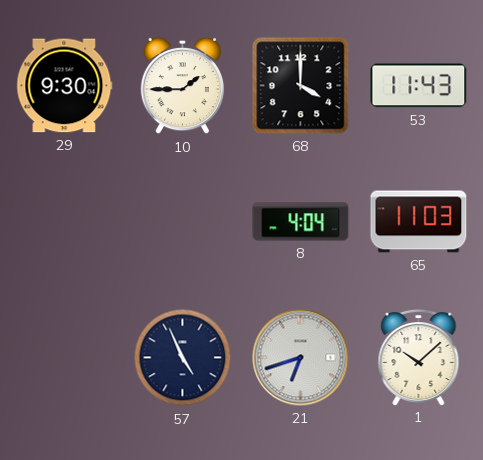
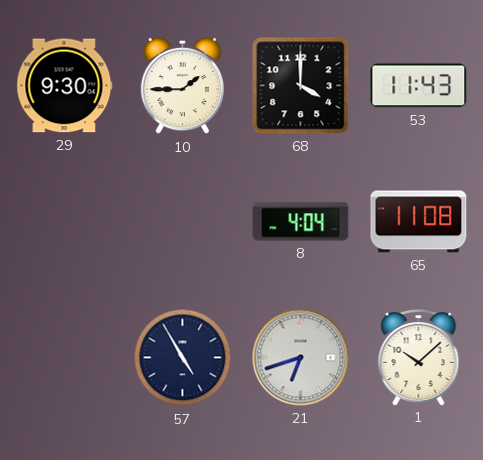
65: 11:03 -> 11:08 (419, 222)
57: 4:56 -> 4:55 (183, 358)
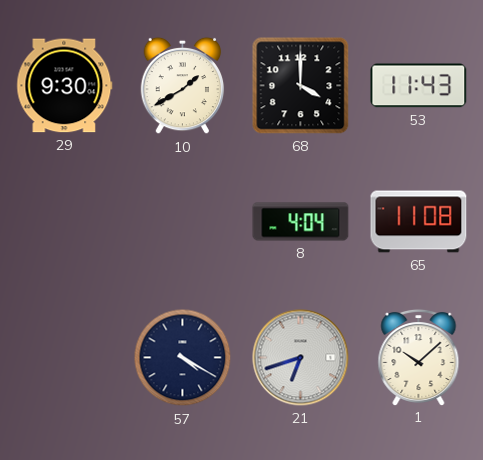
10: 1:45 -> 1:40 (183, 86)
57: 4:55 -> 4:20 (183, 358)
